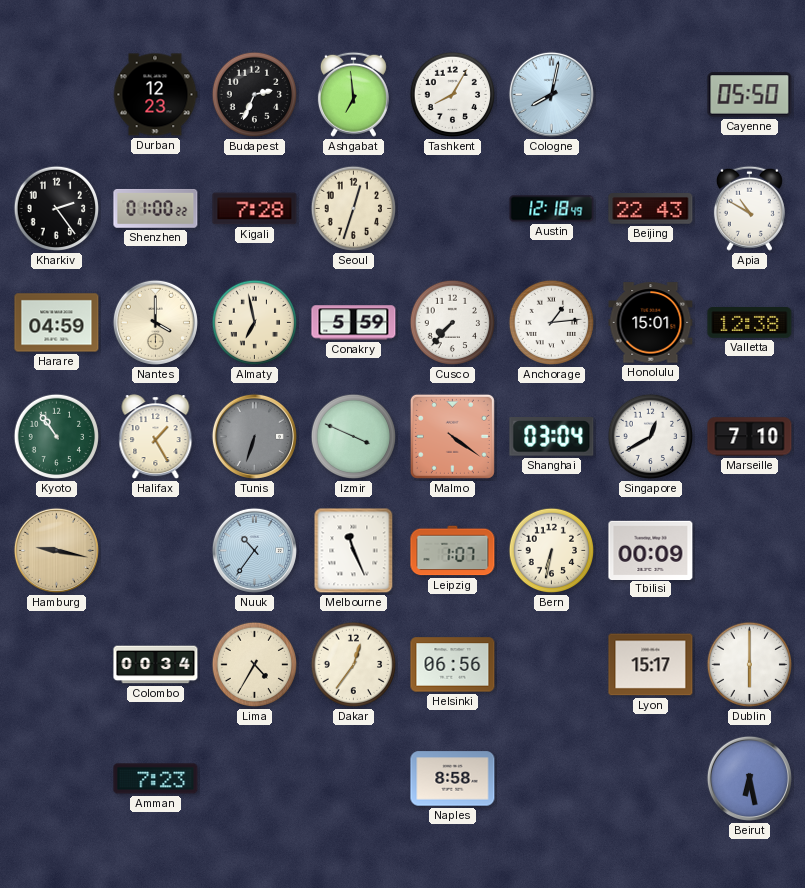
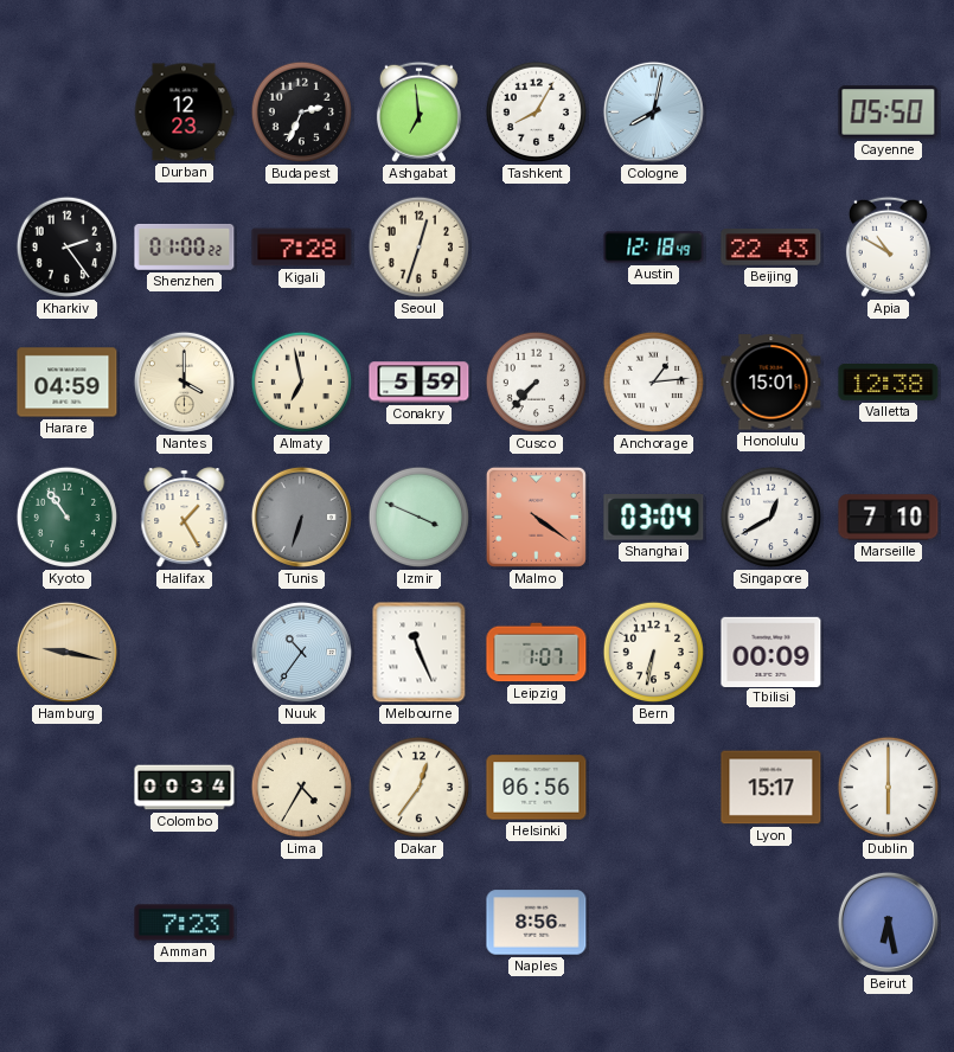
Naples: 8:58 -> 8:56 (537, 923)
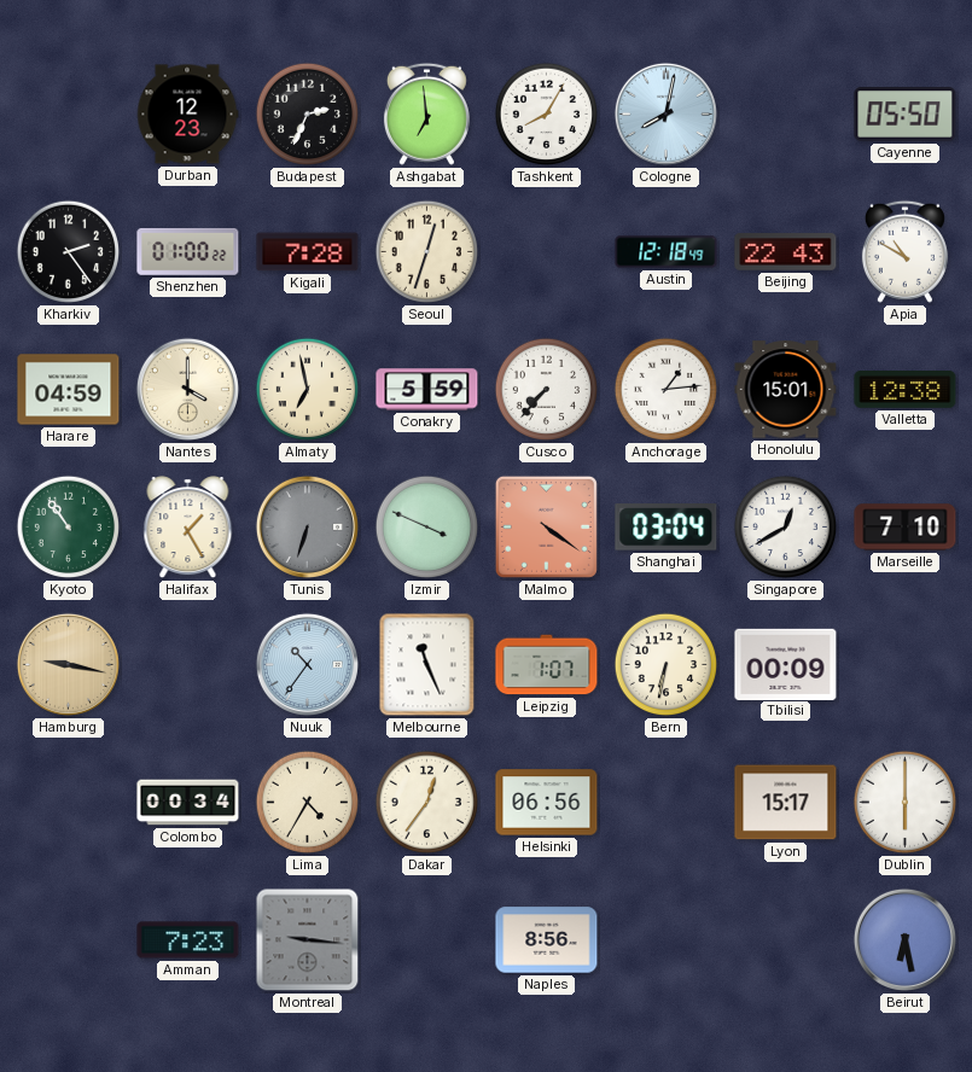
Montreal: none -> 9:16 (308, 940)
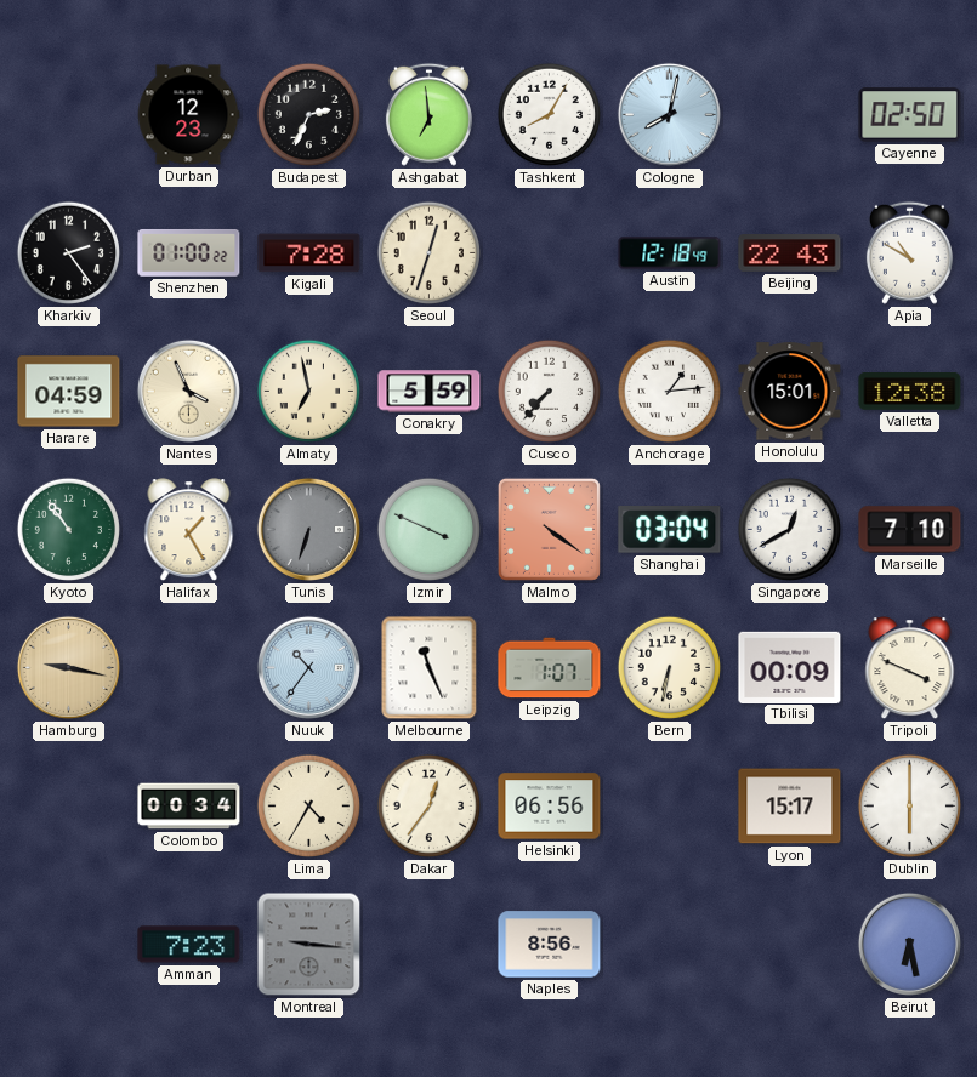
Cayenne: 05:50 -> 02:50 (910, 115)
Nantes: 4:00 -> 3:56 (188, 391)
Tripoli: none -> 3:49 (910, 668)
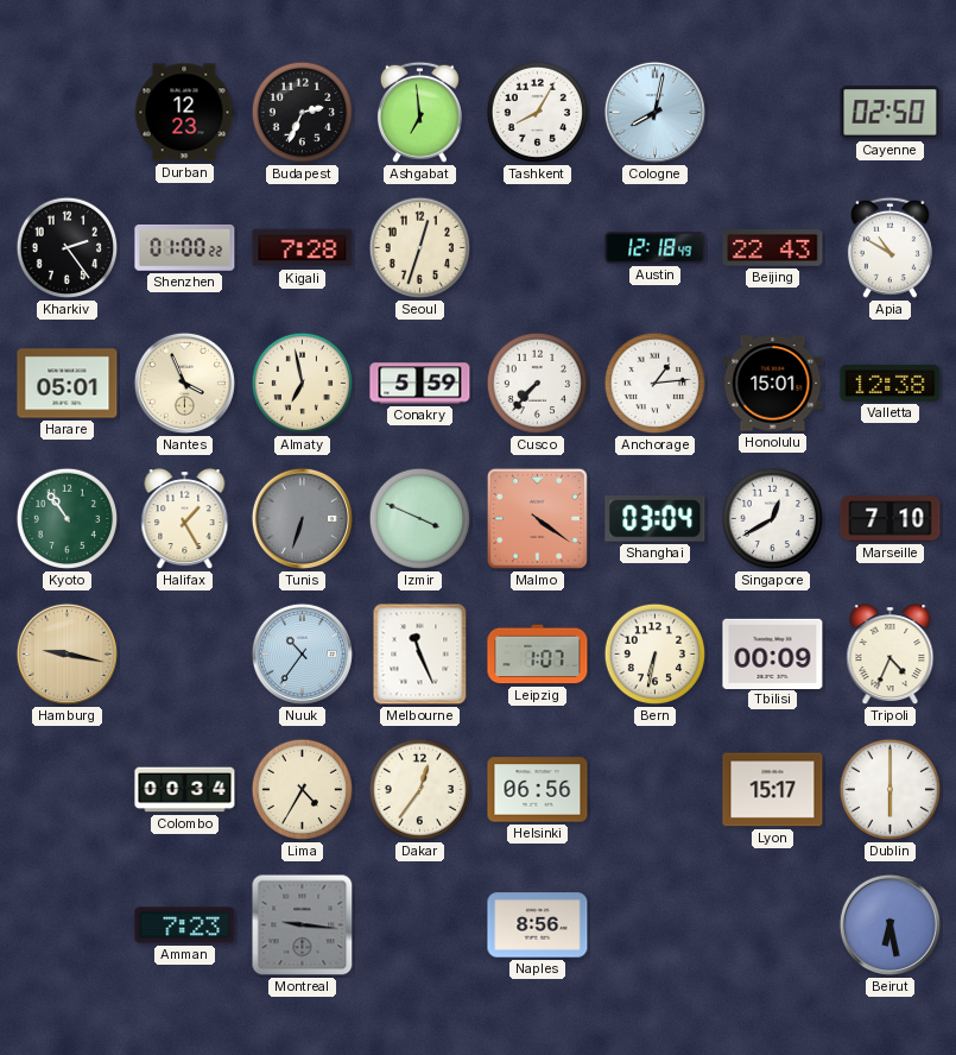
Harare: 04:59 -> 05:01 (68, 384)
Tripoli: 3:49 -> 4:34 (891, 655)
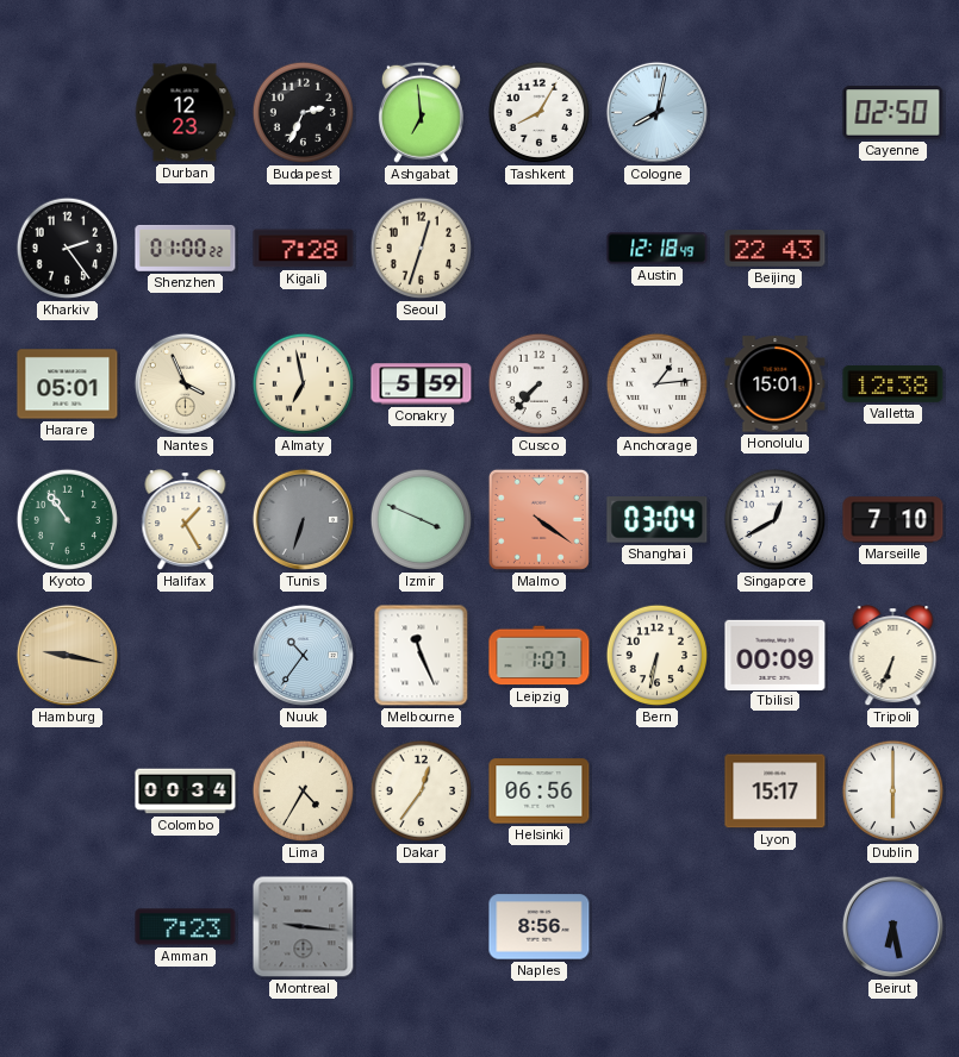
Apia: 10:50 -> none (889, 247)
Tripoli: 4:34 -> 6:34 (893, 656)
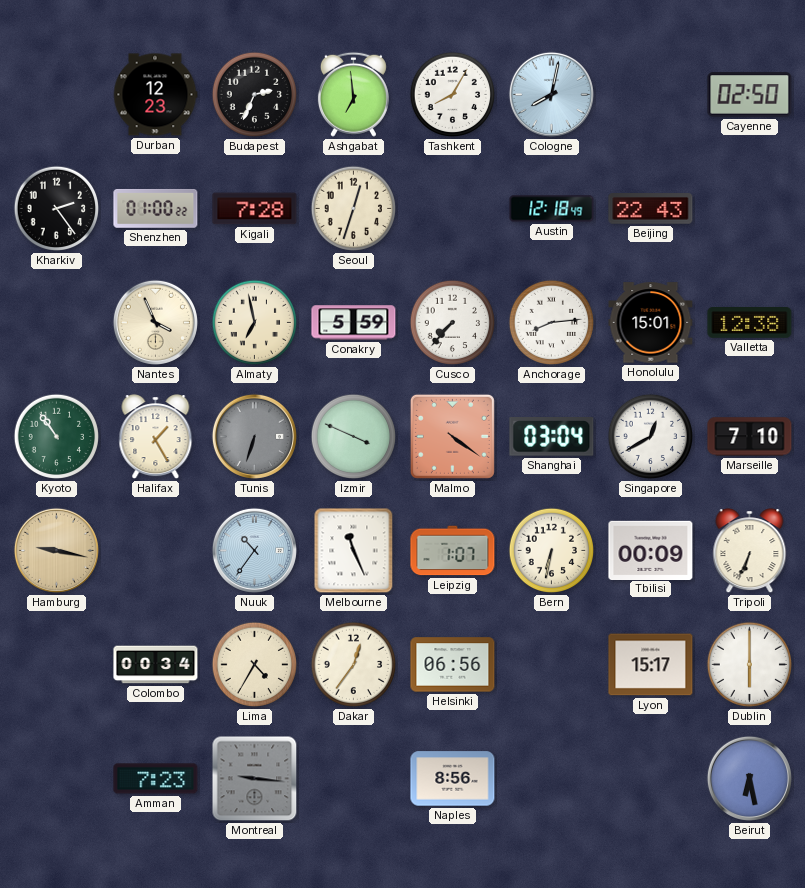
Harare: 05:01 -> none (68, 384)
Anchorage: 1:14 -> 8:14 (552, 323)
